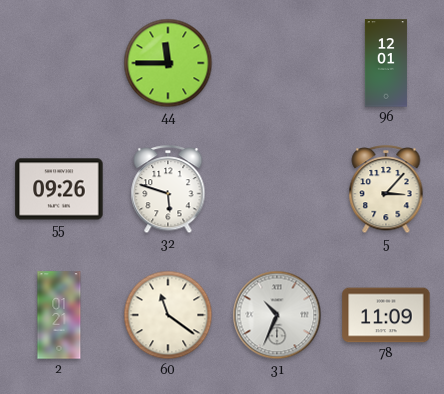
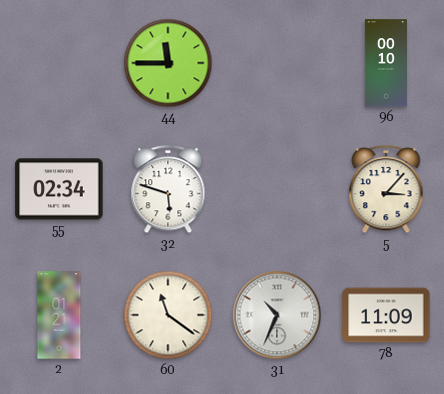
96: 12:01 -> 00:10 (386, 63)
55: 09:26 -> 02:34 (59, 189)
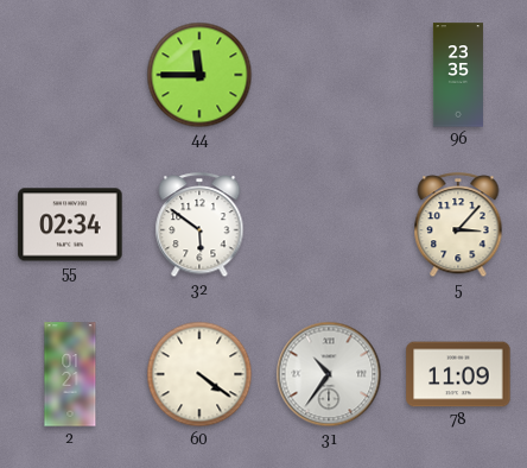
96: 00:10 -> 23:35 (458, 75)
32: 5:48 -> 5:51 (199, 226)
60: 11:21 -> 4:21 (199, 374)
31: 10:34 -> 10:36 (329, 374)
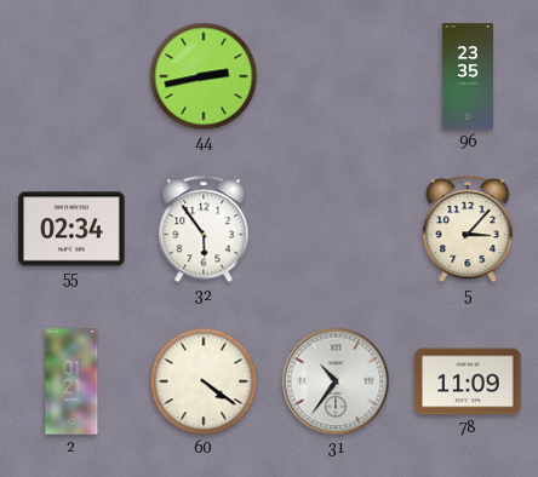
44: 11:45 -> 2:43 (204, 76)
32: 5:51 -> 5:54 (204, 230)
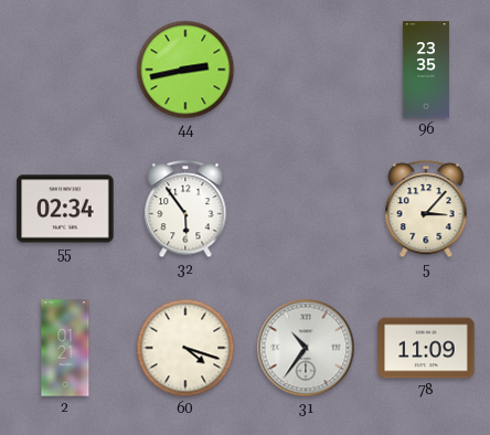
60: 4:21 -> 4:18 (185, 348)
